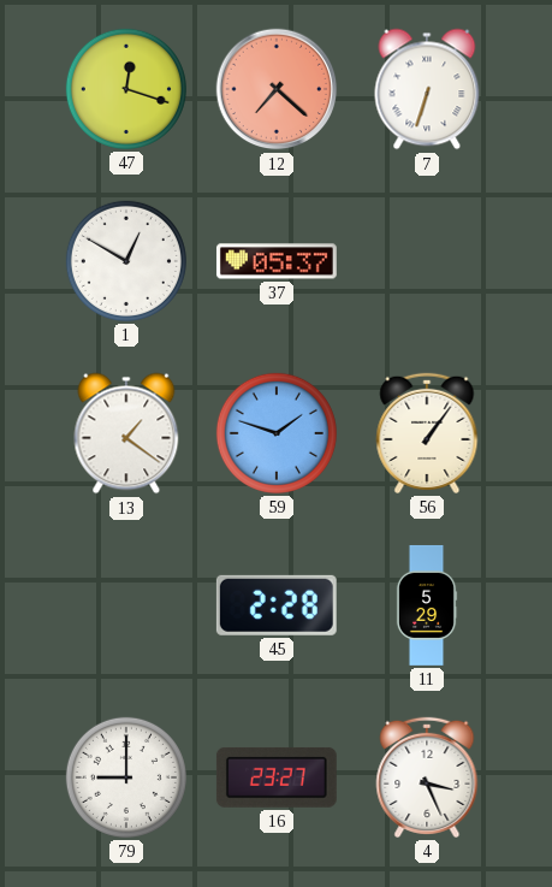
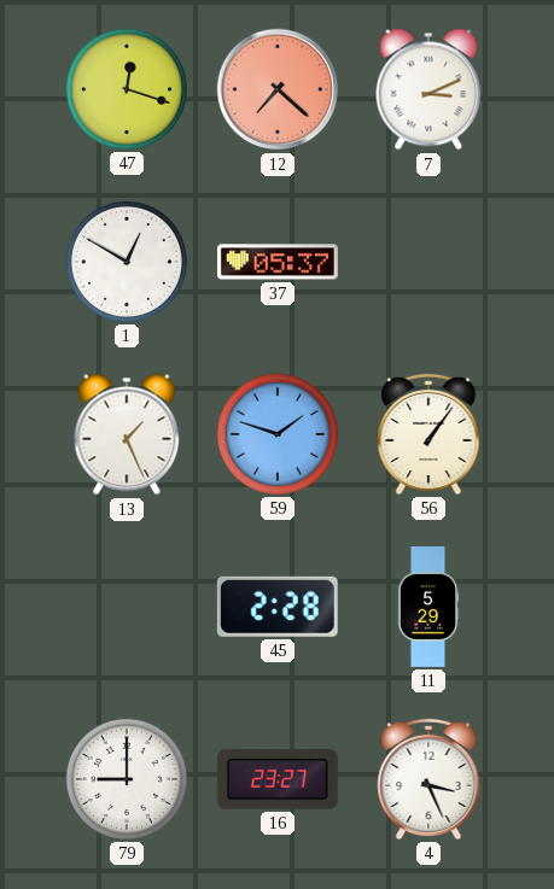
7: 6:33 -> 3:11 (428, 89)
13: 1:21 -> 1:26 (127, 434)
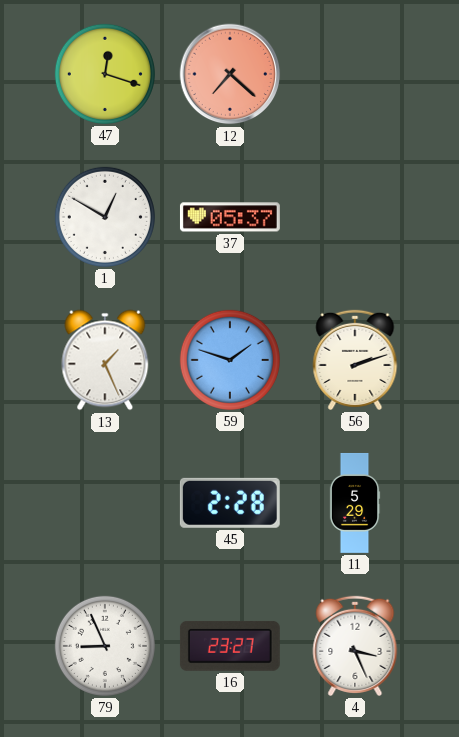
7: 3:11 -> none (428, 89)
56: 1:06 -> 2:12 (355, 360)
79: 9:00 -> 8:56 (105, 646)
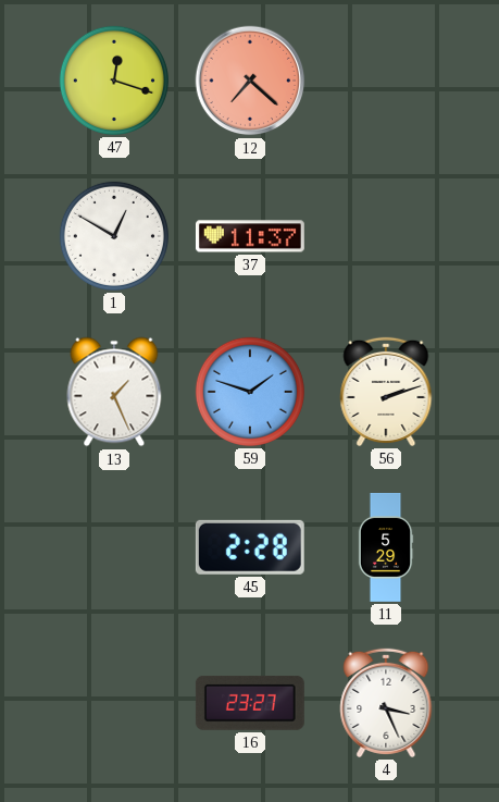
37: 05:37 -> 11:37 (250, 236)
79: 8:56 -> none (105, 646)
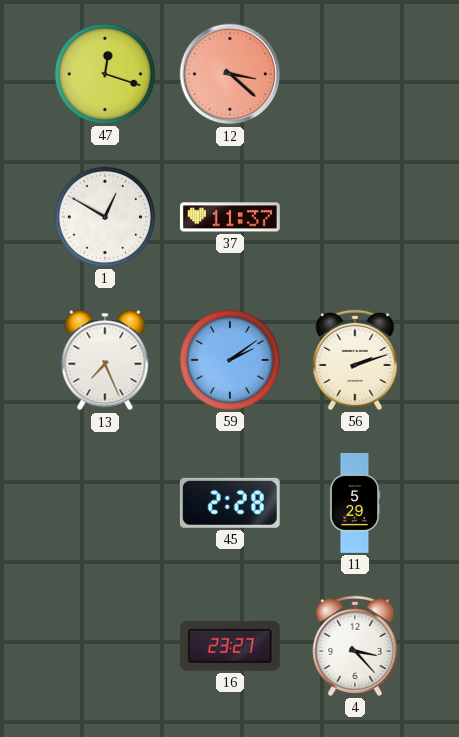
12: 7:22 -> 3:22 (230, 74)
13: 1:26 -> 7:26 (105, 360)
59: 1:48 -> 2:09 (230, 360)
4: 3:26 -> 3:23 (355, 646)
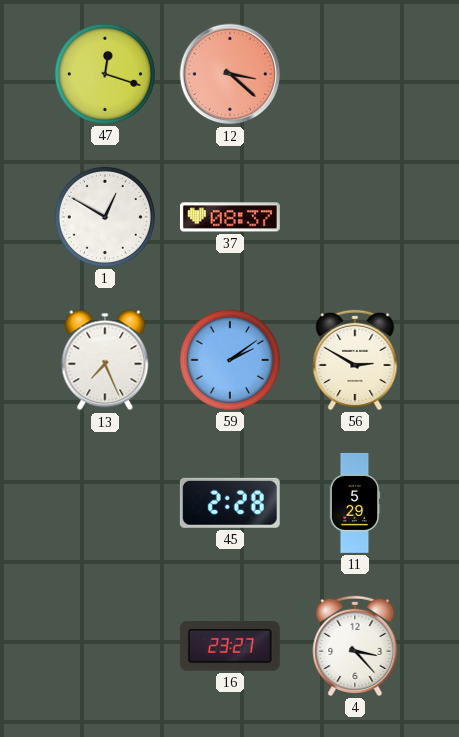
37: 11:37 -> 08:37 (230, 217)
56: 2:12 -> 2:50 (355, 360)
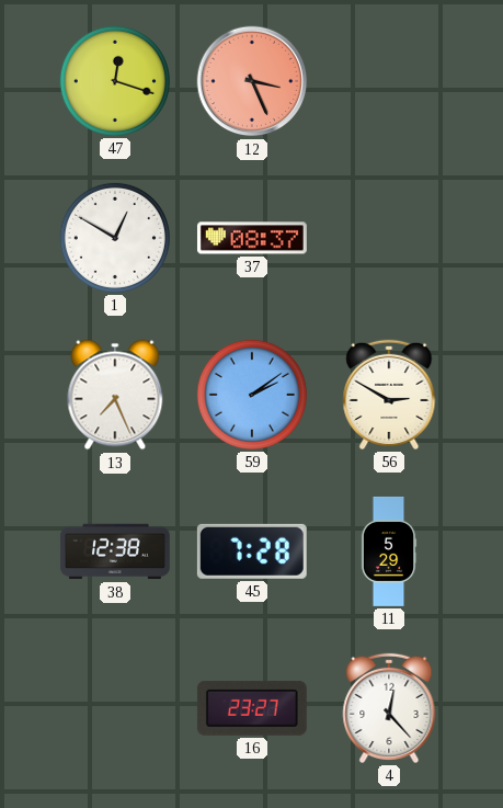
12: 3:22 -> 3:26 (252, 81)
38: none -> 12:38 (115, 551)
45: 2:28 -> 7:28 (252, 551)
4: 3:23 -> 12:23 (389, 708)
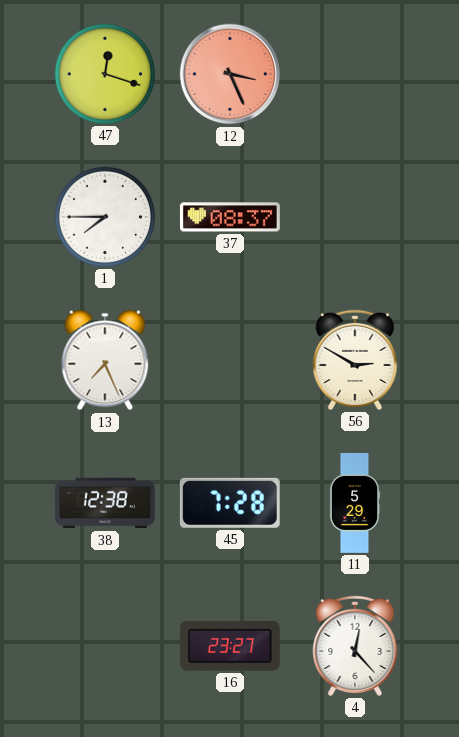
1: 12:50 -> 7:45 (105, 217)
59: 2:09 -> none (252, 395)
